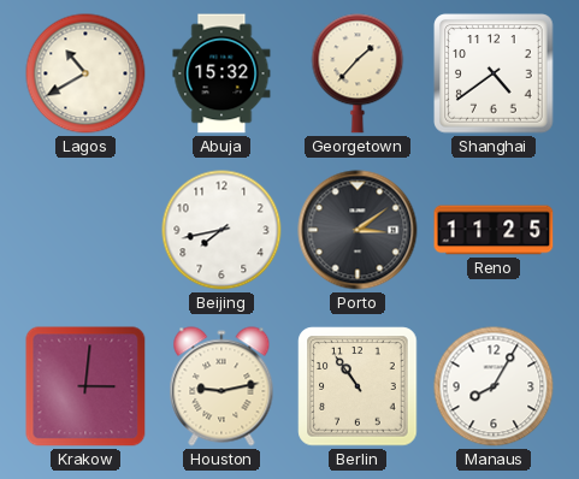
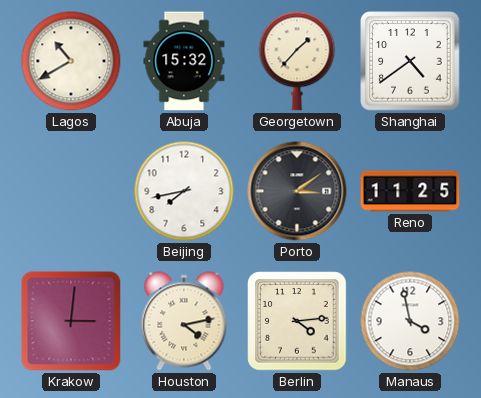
Houston: 9:13 -> 4:13 (184, 321)
Berlin: 10:54 -> 4:14 (297, 321)
Manaus: 8:05 -> 3:58 (410, 321)
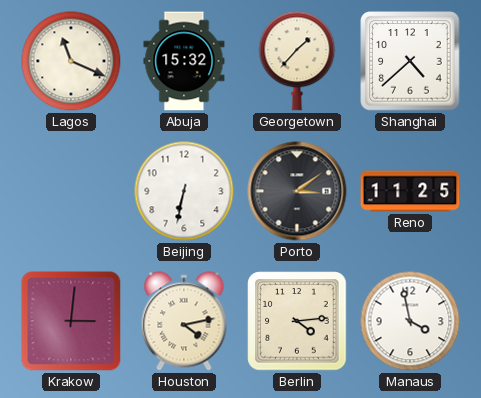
Lagos: 10:40 -> 11:19 (71, 61)
Shanghai: 4:39 -> 4:38 (410, 61)
Beijing: 7:43 -> 6:32 (184, 191)
